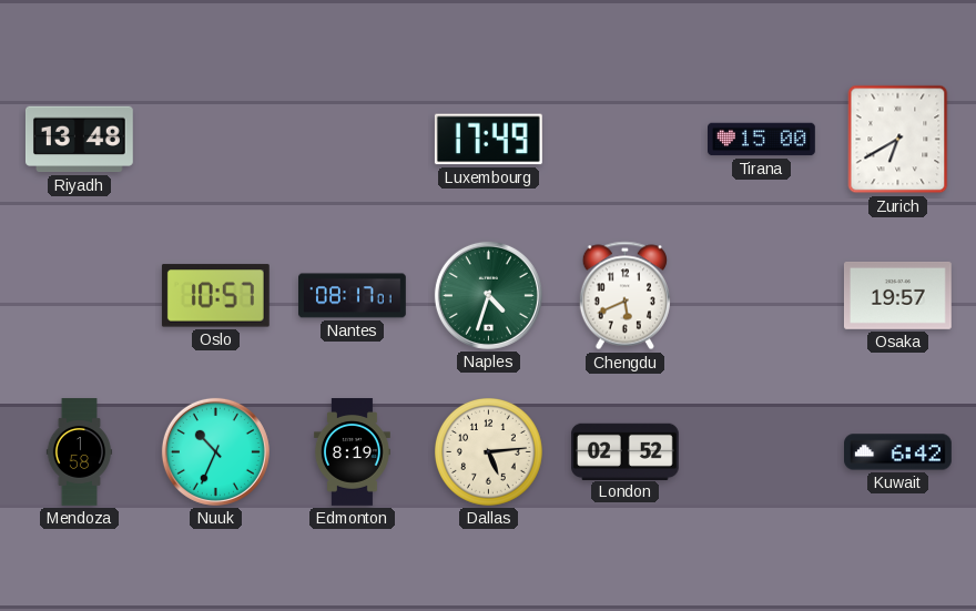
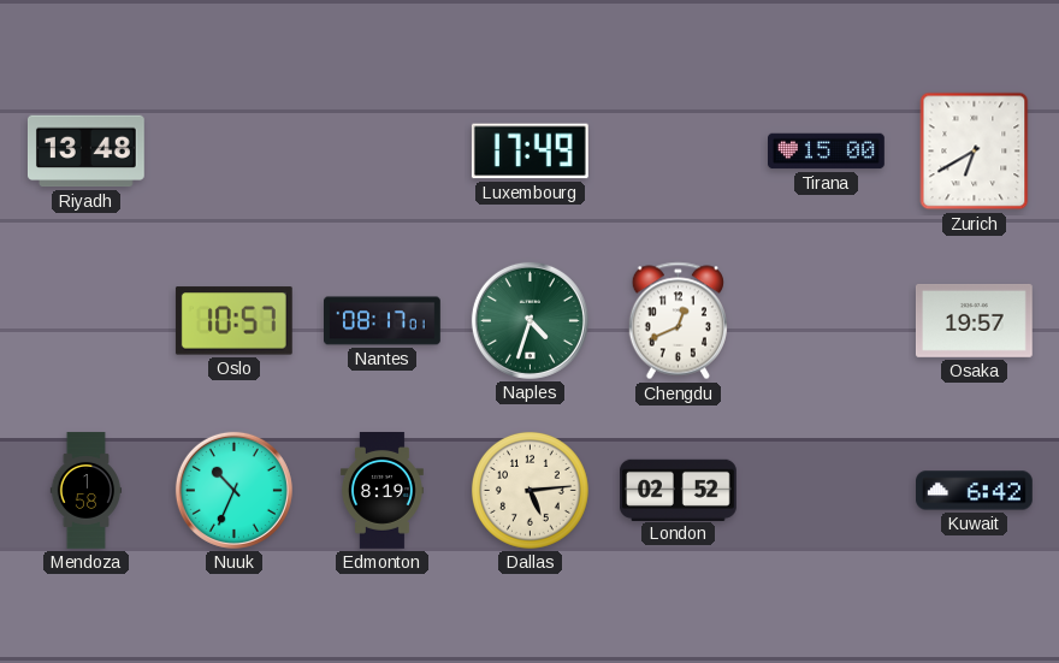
Chengdu: 5:41 -> 12:41 (678, 321)
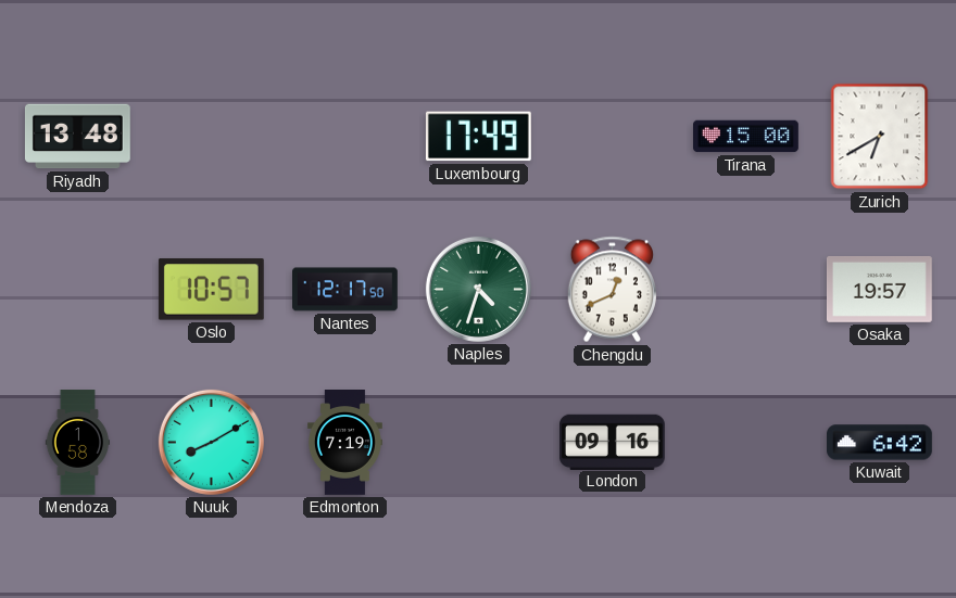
Nantes: 08:17 -> 12:17 (345, 290)
Nuuk: 10:34 -> 8:10 (211, 442)
Edmonton: 8:19 -> 7:19 (344, 443)
Dallas: 5:14 -> none (529, 490)
London: 02:52 -> 09:16 (613, 442)
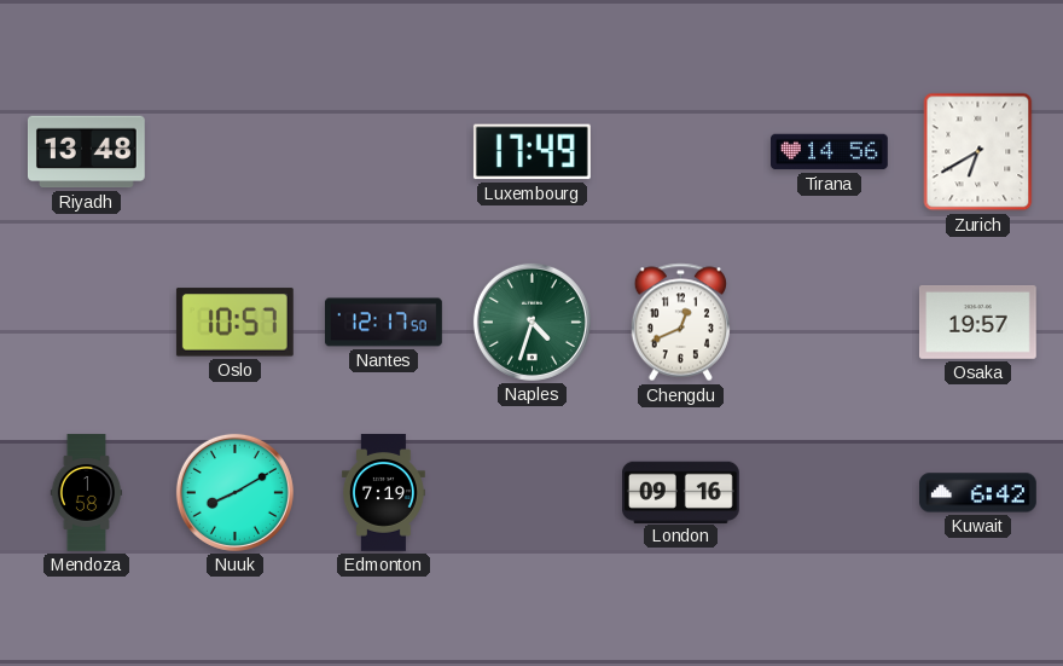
Tirana: 15:00 -> 14:56 (830, 152)
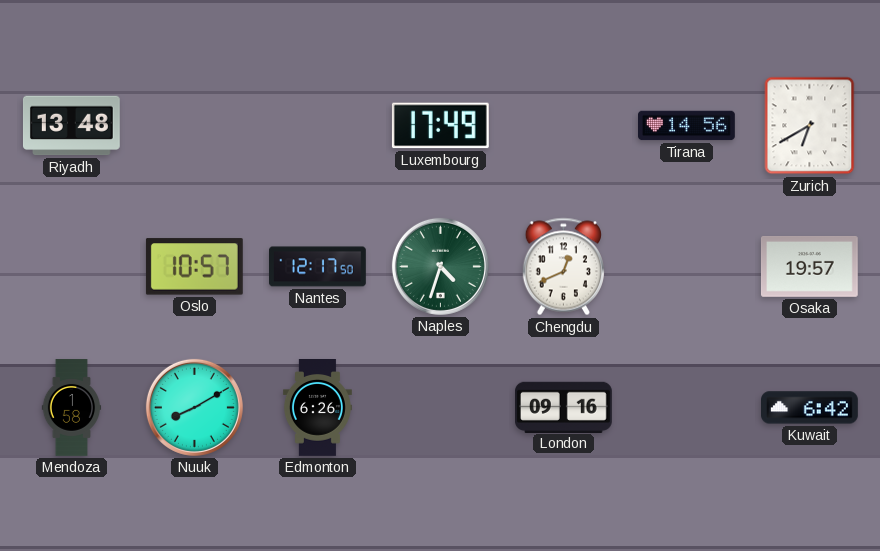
Edmonton: 7:19 -> 6:26 (317, 408)
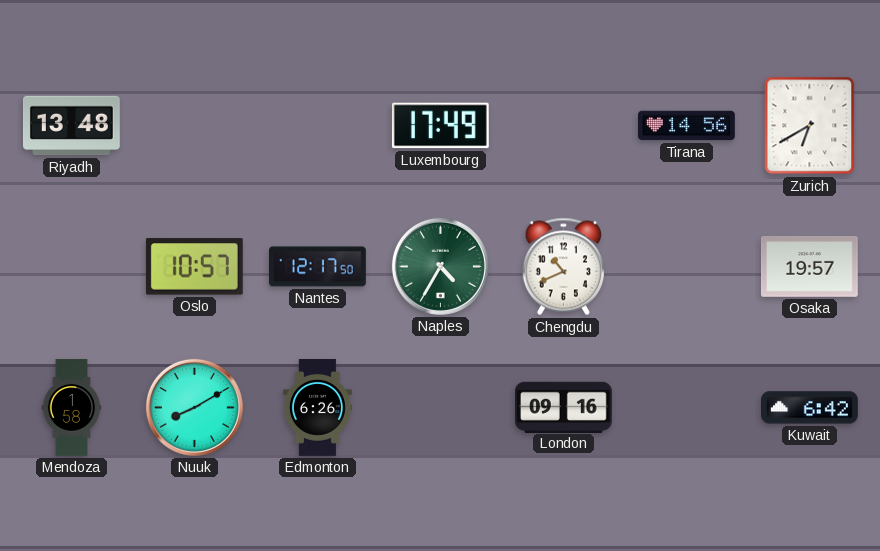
Naples: 4:33 -> 4:35 (440, 266)
Chengdu: 12:41 -> 10:41 (563, 267)
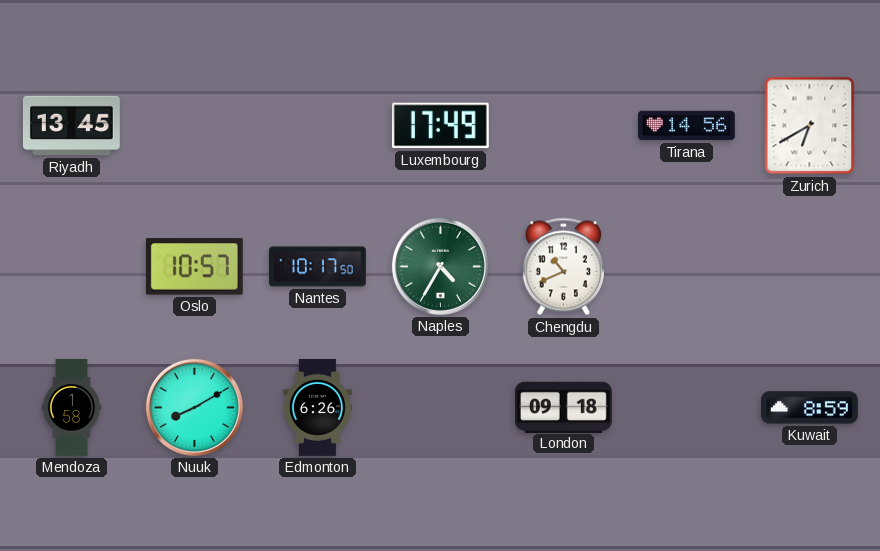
Riyadh: 13:48 -> 13:45 (71, 126)
Nantes: 12:17 -> 10:17 (318, 267)
Osaka: 19:57 -> none (809, 266)
London: 09:16 -> 09:18 (564, 407)
Kuwait: 6:42 -> 8:59 (810, 408)
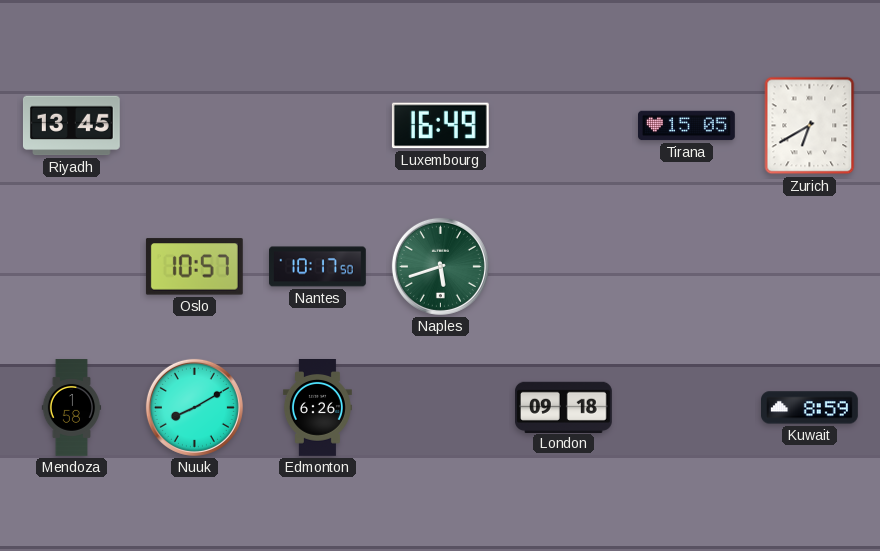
Luxembourg: 17:49 -> 16:49 (440, 126)
Tirana: 14:56 -> 15:05 (687, 126)
Naples: 4:35 -> 5:42 (440, 266)
Chengdu: 10:41 -> none (563, 267)
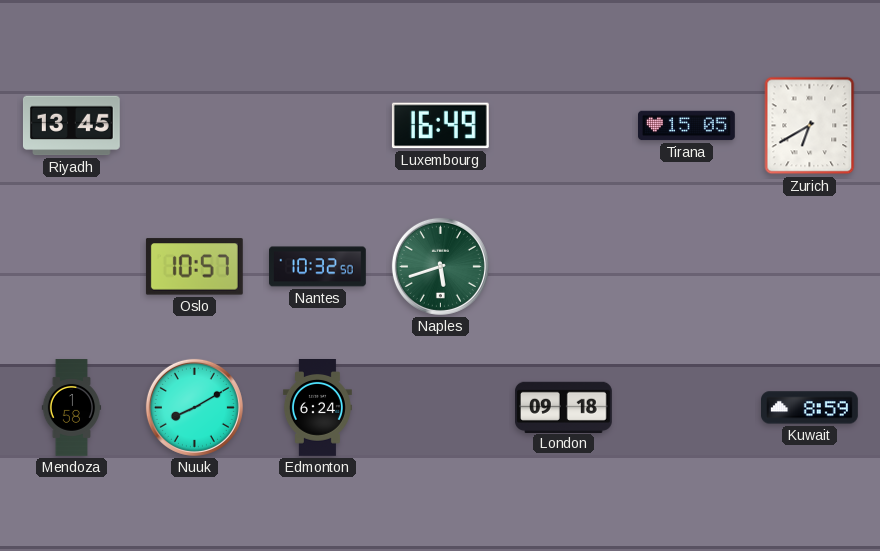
Nantes: 10:17 -> 10:32 (318, 267)
Edmonton: 6:26 -> 6:24 (317, 408)
